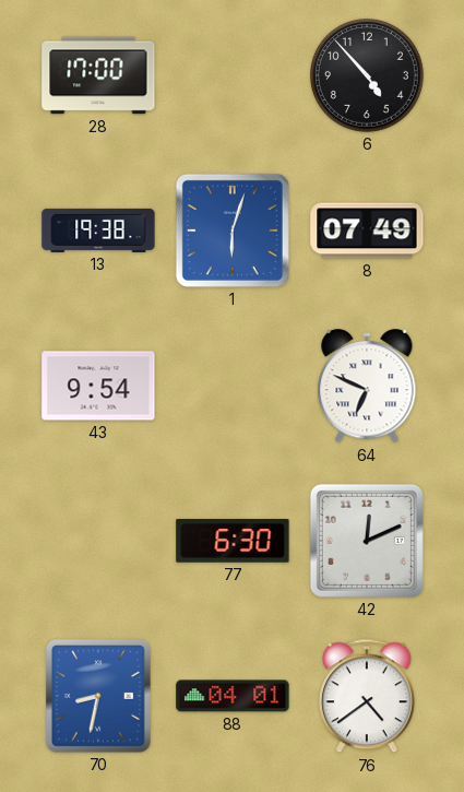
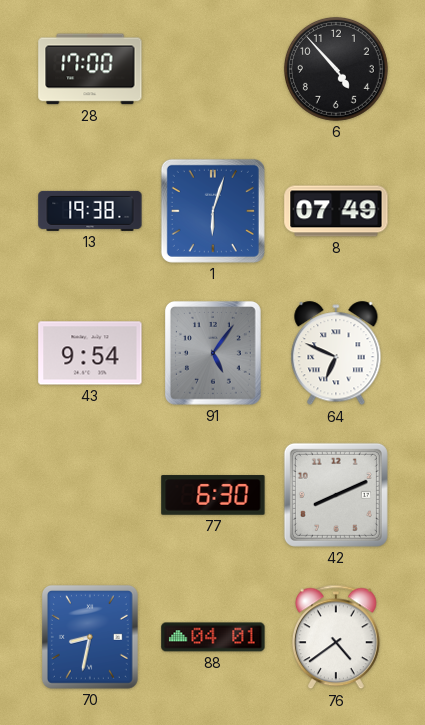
91: none -> 5:06 (213, 353)
42: 12:11 -> 8:11 (336, 495)
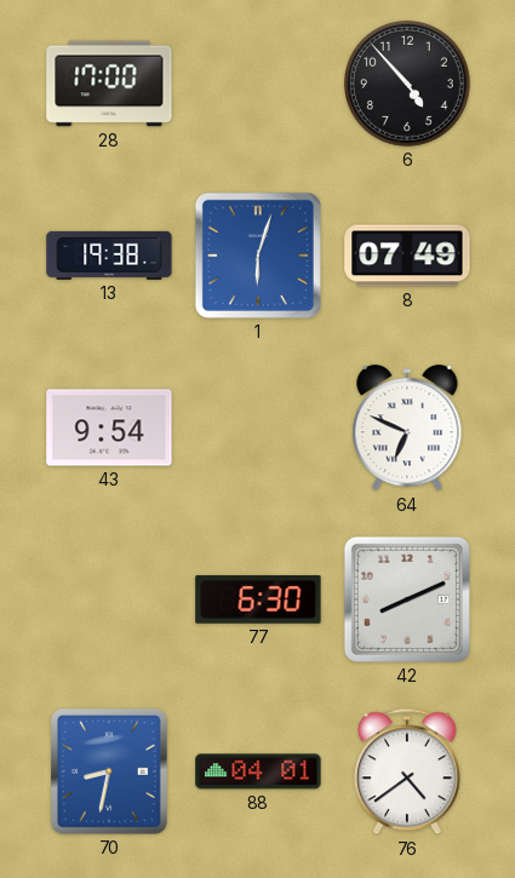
91: 5:06 -> none (213, 353)
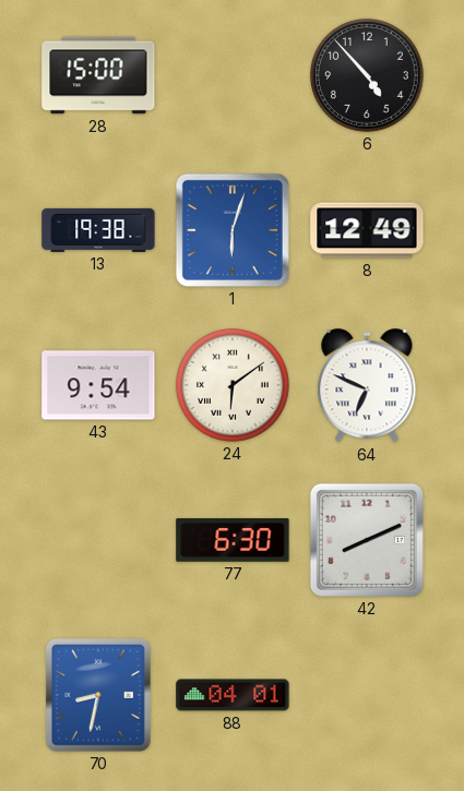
28: 17:00 -> 15:00 (98, 75)
8: 07:49 -> 12:49 (367, 230)
24: none -> 6:09 (233, 385)
76: 4:39 -> none (407, 771)
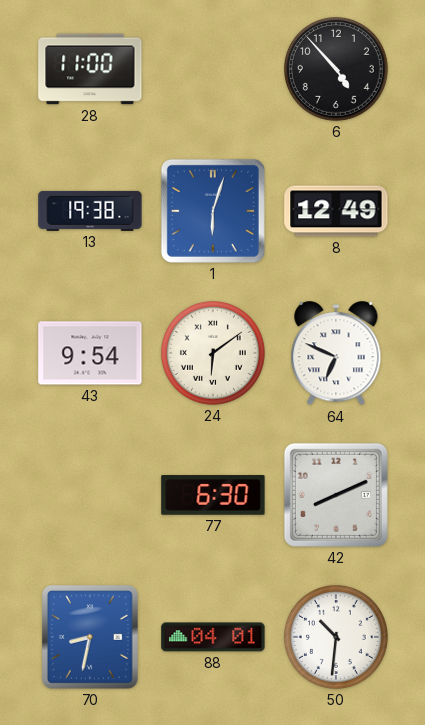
28: 15:00 -> 11:00 (90, 69)
50: none -> 10:31 (336, 637)
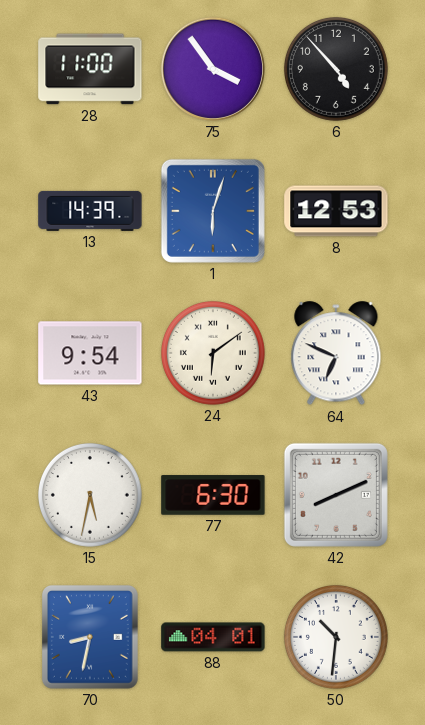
75: none -> 3:54 (213, 69)
13: 19:38 -> 14:39 (90, 211)
8: 12:49 -> 12:53 (336, 211)
15: none -> 5:32 (90, 495)
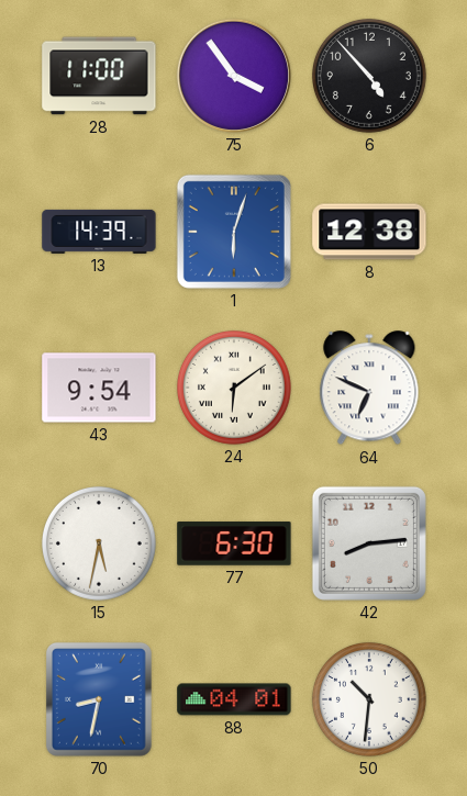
8: 12:53 -> 12:38 (369, 232)
42: 8:11 -> 8:14 (369, 543)
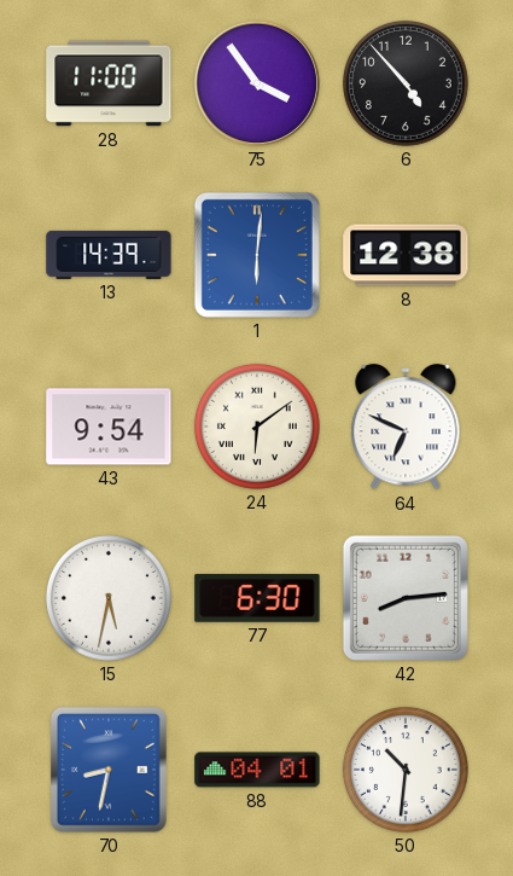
1: 6:03 -> 6:01 (257, 255)
